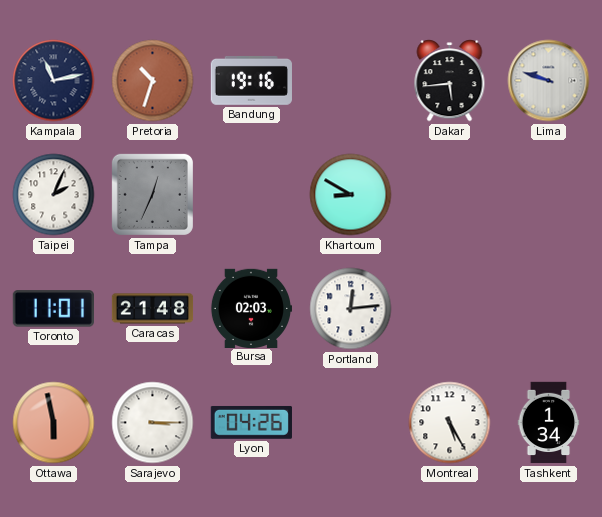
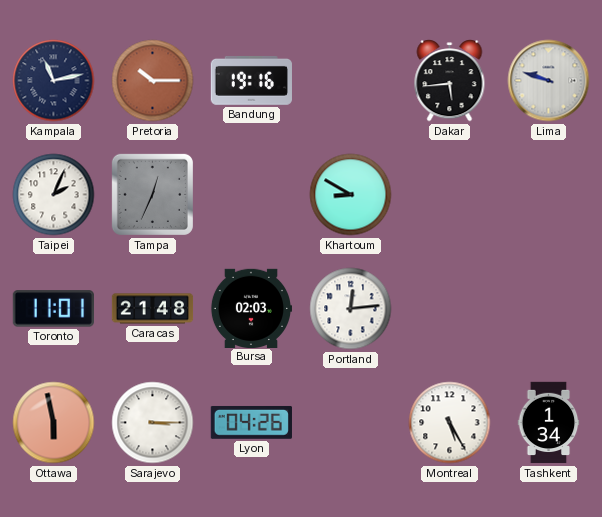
Pretoria: 10:33 -> 10:15 (153, 81)
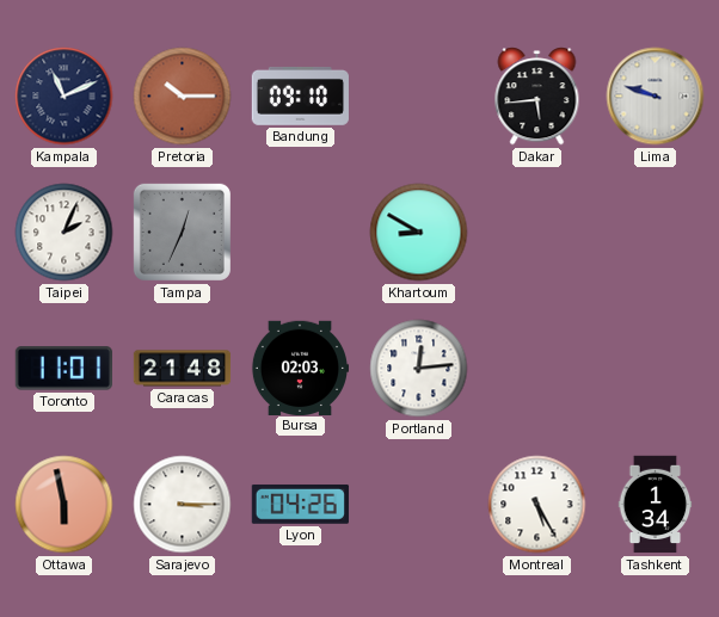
Kampala: 11:13 -> 11:11 (64, 97)
Bandung: 19:16 -> 09:10 (300, 95)
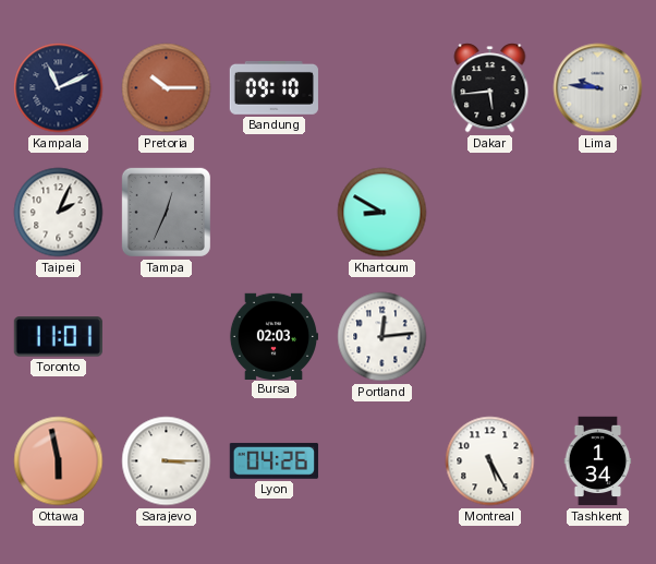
Lima: 9:48 -> 9:46 (598, 88)
Caracas: 21:48 -> none (183, 369)
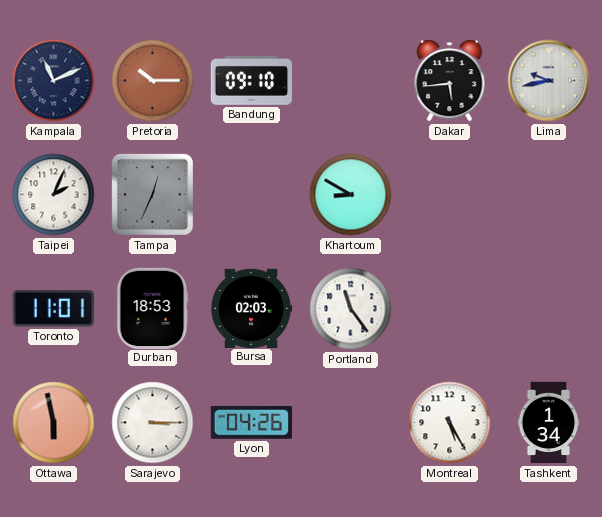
Lima: 9:46 -> 9:43 (549, 81)
Durban: none -> 18:53 (152, 308)
Portland: 12:14 -> 11:24 (351, 309)
